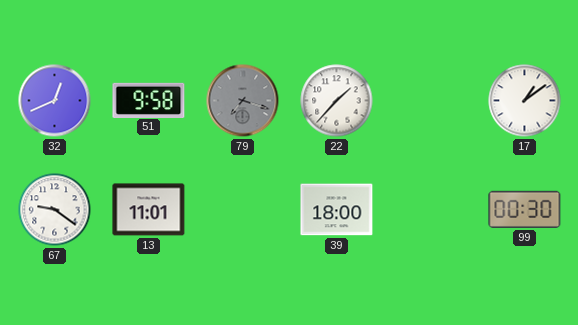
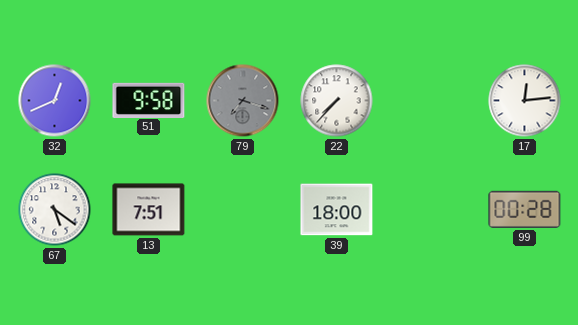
22: 1:37 -> 7:37 (337, 101)
17: 1:09 -> 12:14 (525, 101)
67: 9:21 -> 5:21 (55, 210)
13: 11:01 -> 7:51 (149, 210)
99: 00:30 -> 00:28 (525, 209)
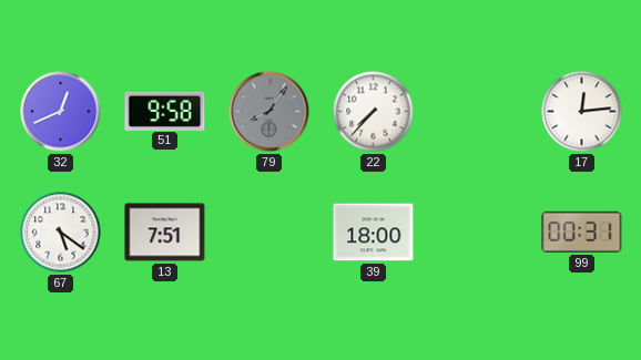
79: 7:18 -> 8:06 (269, 112)
99: 00:28 -> 00:31 (582, 232)
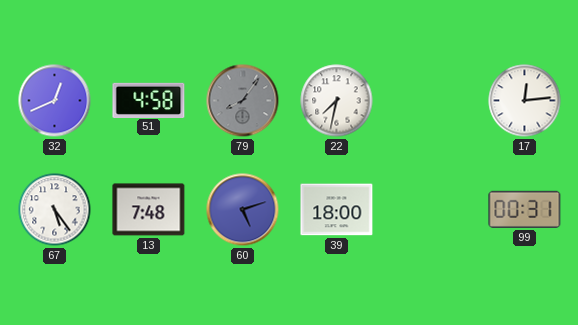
51: 9:58 -> 4:58 (149, 100)
22: 7:37 -> 7:32 (337, 101)
67: 5:21 -> 5:24 (55, 210)
13: 7:51 -> 7:48 (149, 210)
60: none -> 5:12 (243, 210)
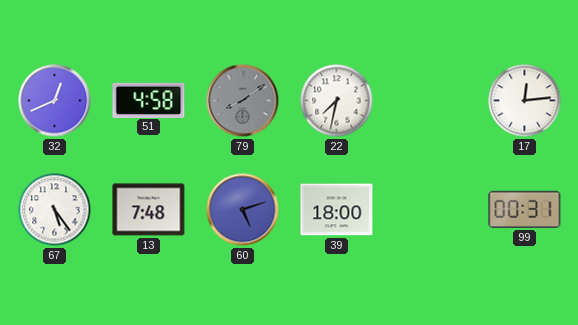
79: 8:06 -> 8:09 (243, 101)
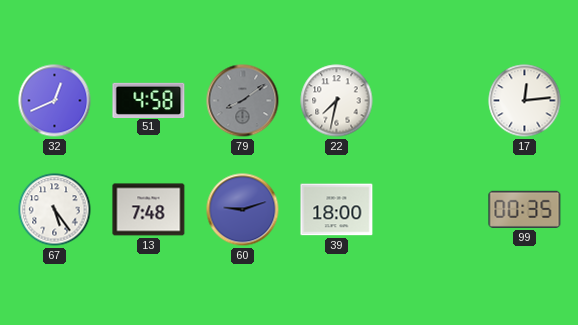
60: 5:12 -> 9:12 (243, 210)
99: 00:31 -> 00:35 (525, 209)
